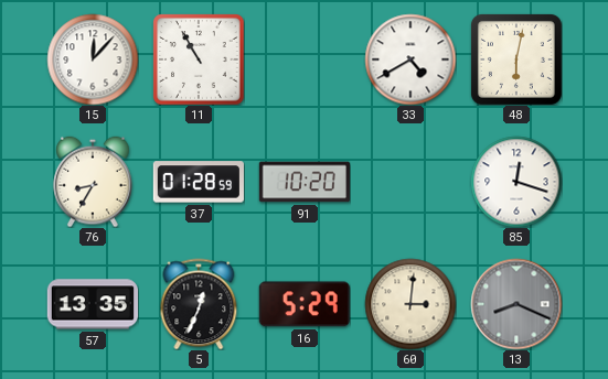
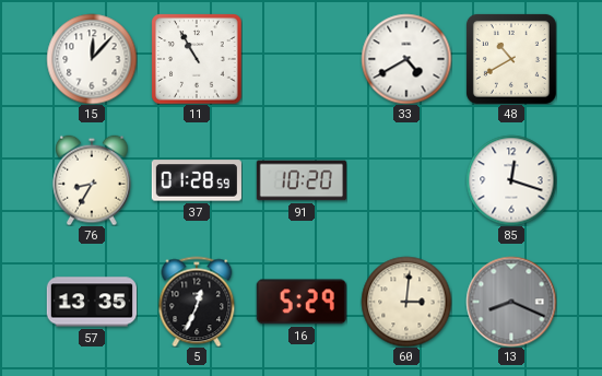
48: 6:02 -> 10:40 (511, 59)
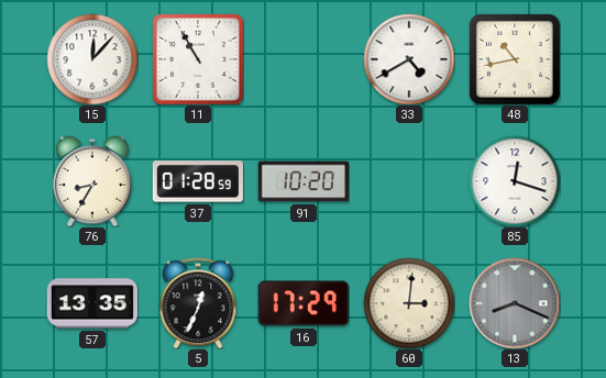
48: 10:40 -> 10:43 (515, 59)
16: 5:29 -> 17:29 (304, 303)
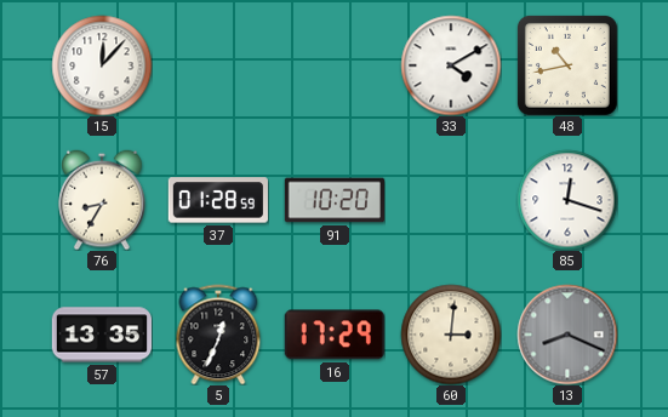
11: 10:55 -> none (198, 59)
33: 4:40 -> 4:10 (451, 65)
